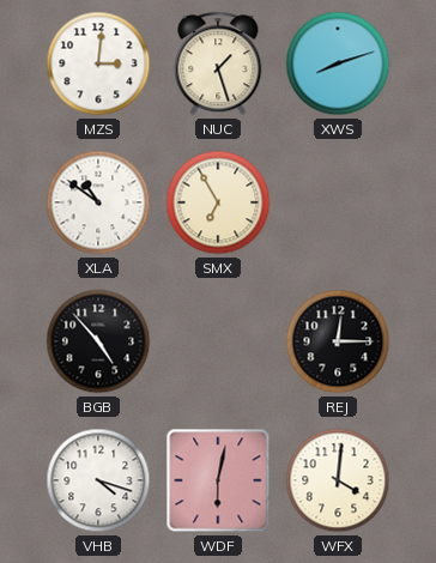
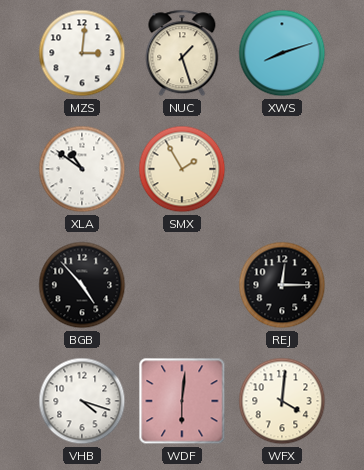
SMX: 6:55 -> 1:55 (182, 169)
WDF: 6:02 -> 6:01 (182, 401)
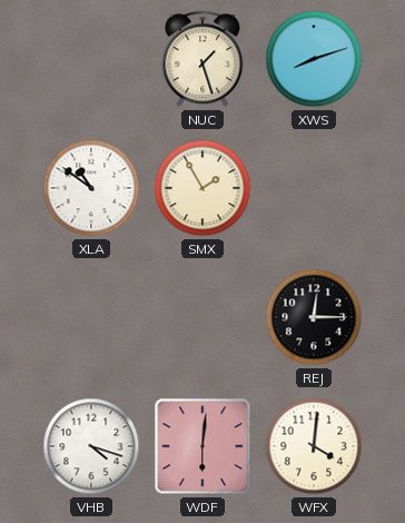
MZS: 3:01 -> none (82, 53)
BGB: 4:53 -> none (82, 285)
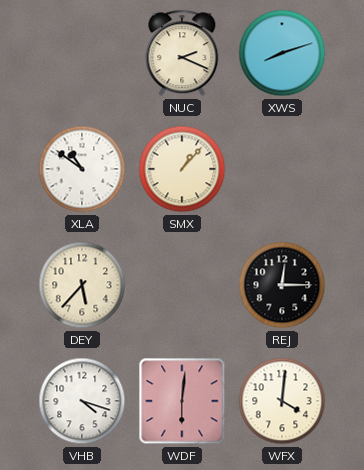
NUC: 1:27 -> 2:19 (182, 53)
SMX: 1:55 -> 1:07 (182, 169)
DEY: none -> 5:37 (82, 285)
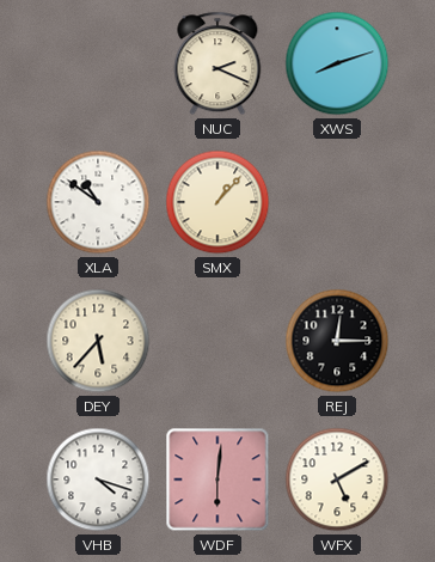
WFX: 4:01 -> 5:10 (337, 479)
